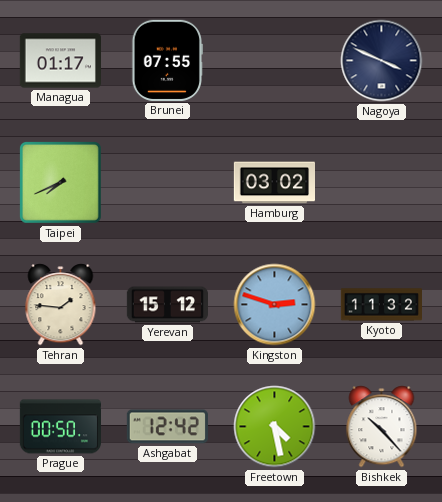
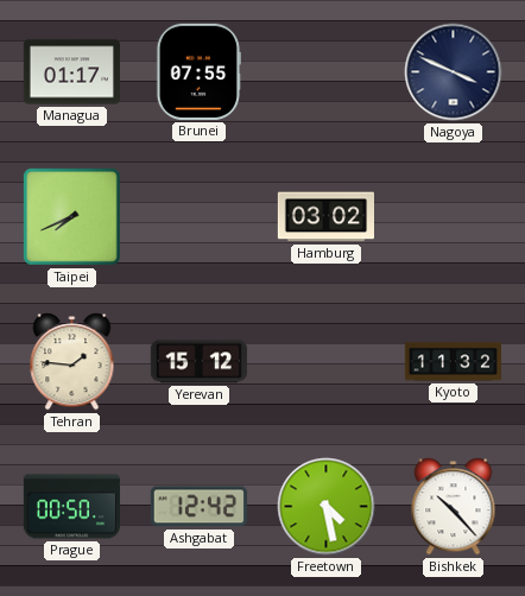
Kingston: 2:48 -> none (275, 305)
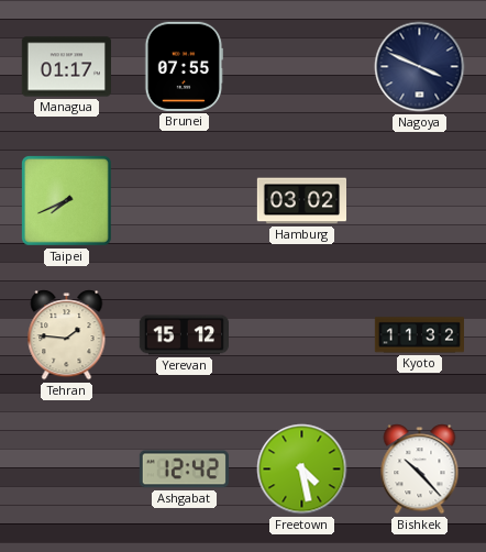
Prague: 00:50 -> none (71, 507)
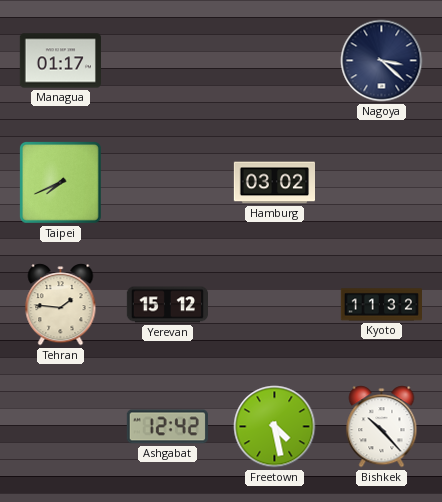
Brunei: 07:55 -> none (183, 66)
Nagoya: 3:49 -> 3:22 (382, 61)
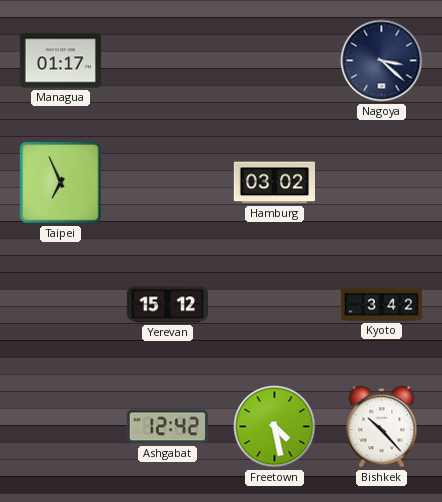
Taipei: 7:41 -> 6:56 (60, 182)
Tehran: 1:46 -> none (61, 305)
Kyoto: 11:32 -> 3:42 (381, 305)
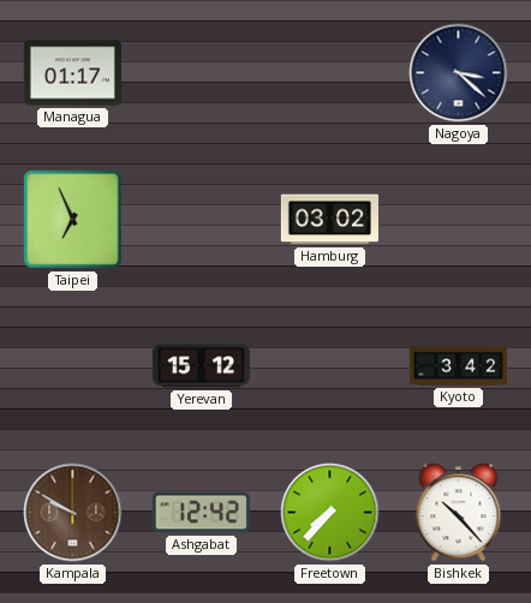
Kampala: none -> 9:50 (73, 513)
Freetown: 4:28 -> 7:37 (330, 513)
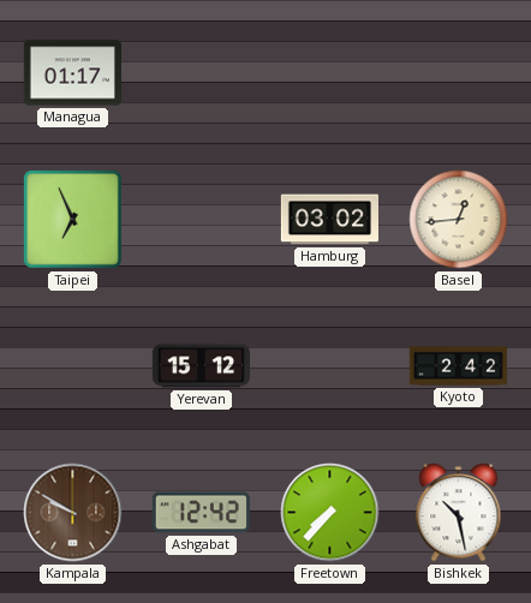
Nagoya: 3:22 -> none (459, 73)
Basel: none -> 12:44 (459, 220)
Kyoto: 3:42 -> 2:42 (458, 366)
Bishkek: 10:23 -> 10:28 (459, 513)
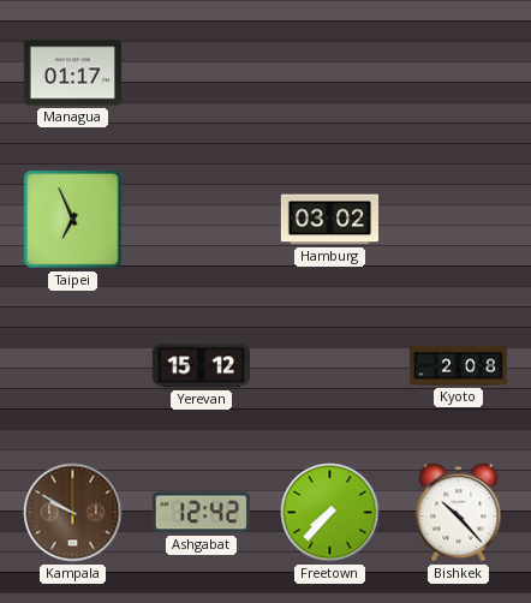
Basel: 12:44 -> none (459, 220)
Kyoto: 2:42 -> 2:08 (458, 366)
Bishkek: 10:28 -> 10:23 (459, 513)
